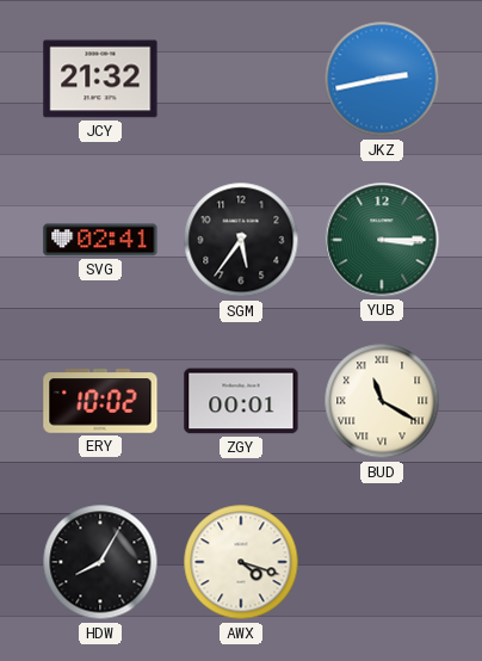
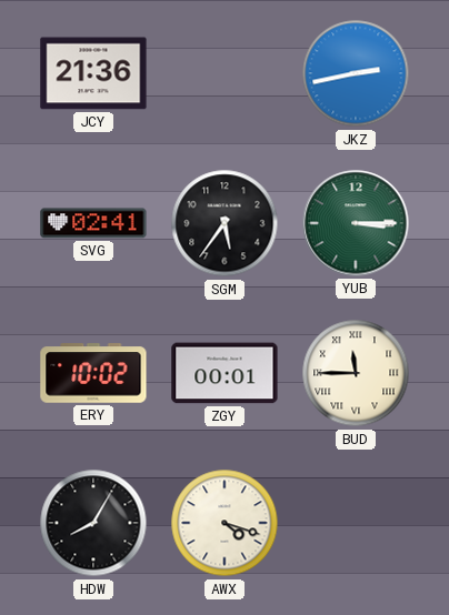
JCY: 21:32 -> 21:36 (93, 73)
BUD: 11:20 -> 11:45 (356, 373)
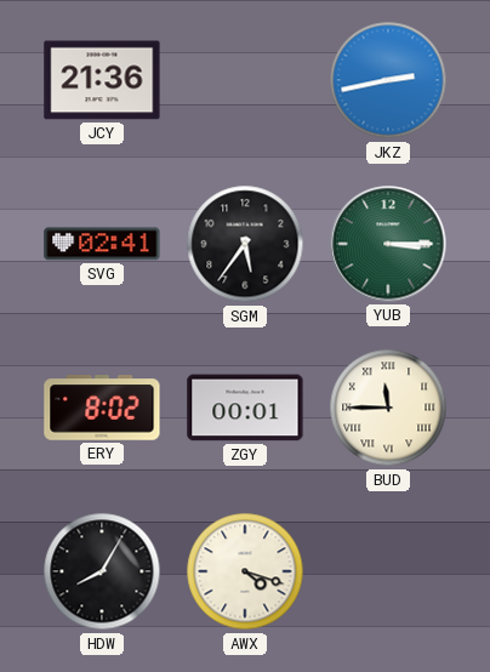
ERY: 10:02 -> 8:02 (102, 408)
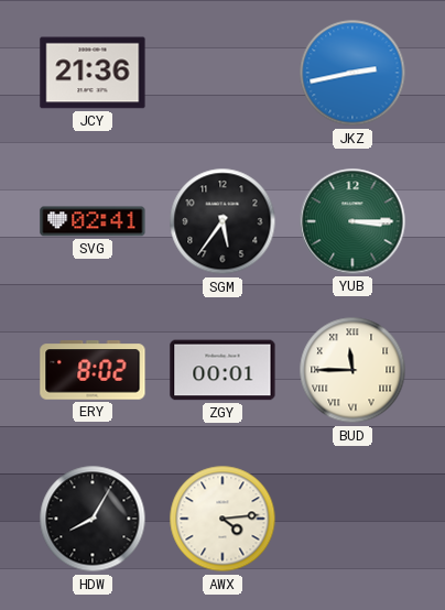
AWX: 4:18 -> 4:14 (223, 519)
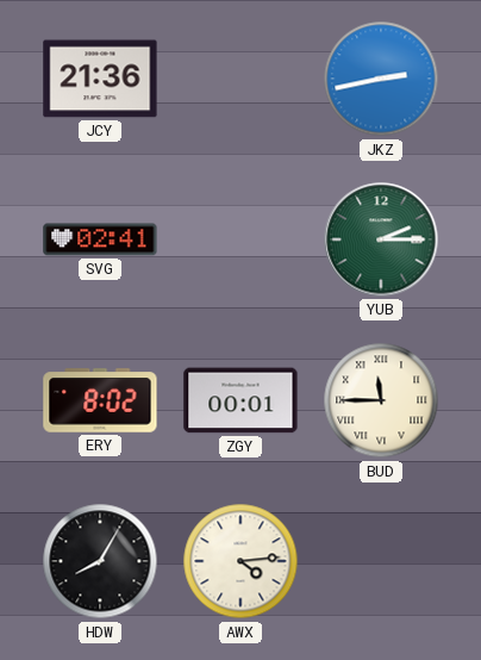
SGM: 5:36 -> none (223, 221)
YUB: 3:15 -> 2:15 (381, 239)
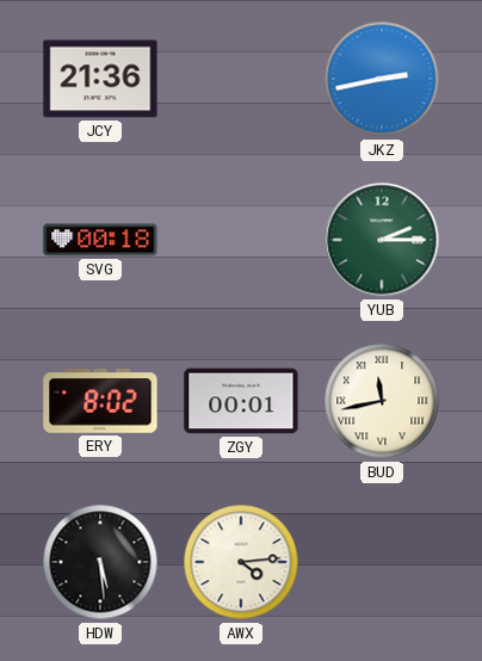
SVG: 02:41 -> 00:18 (100, 240)
BUD: 11:45 -> 11:43 (382, 401)
HDW: 8:05 -> 5:29 (100, 562)
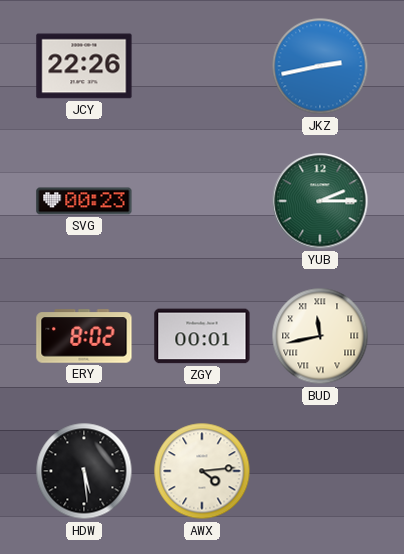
JCY: 21:36 -> 22:26 (84, 66)
SVG: 00:18 -> 00:23 (84, 201)
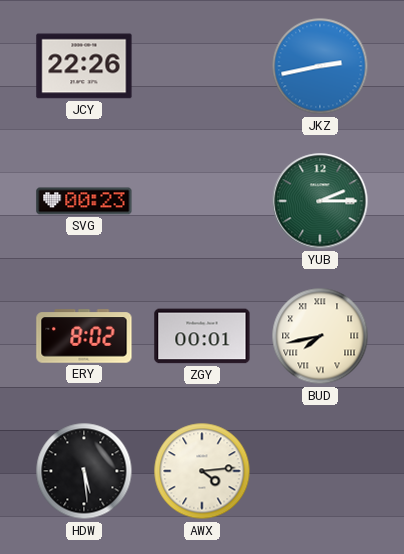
BUD: 11:43 -> 7:43 (320, 336)
